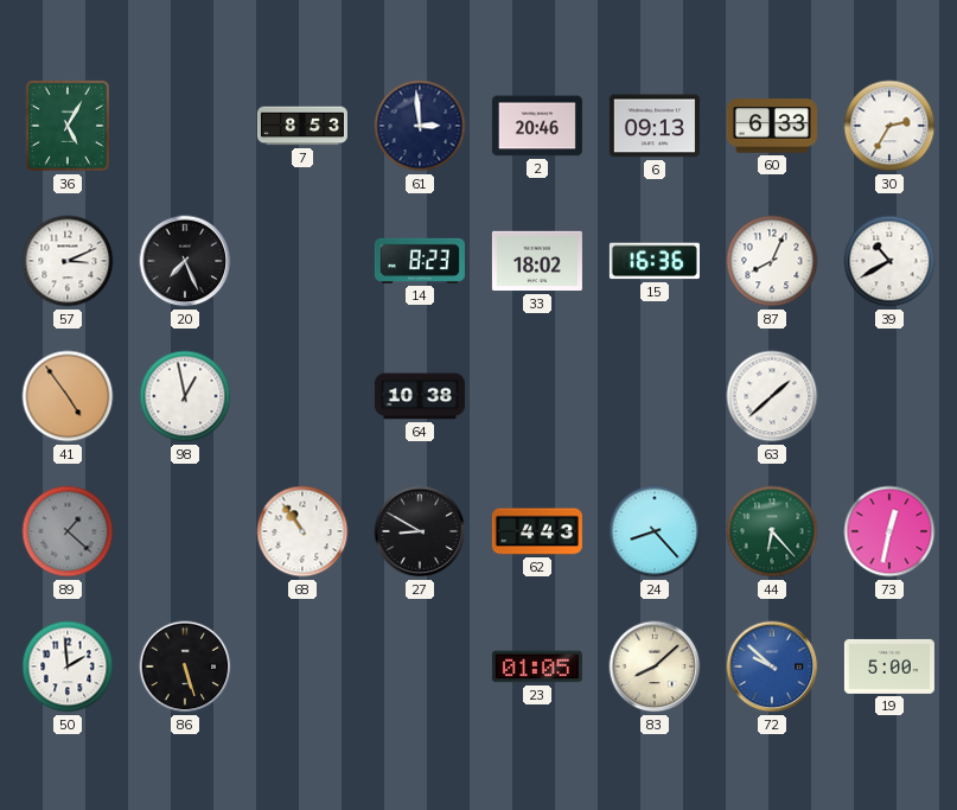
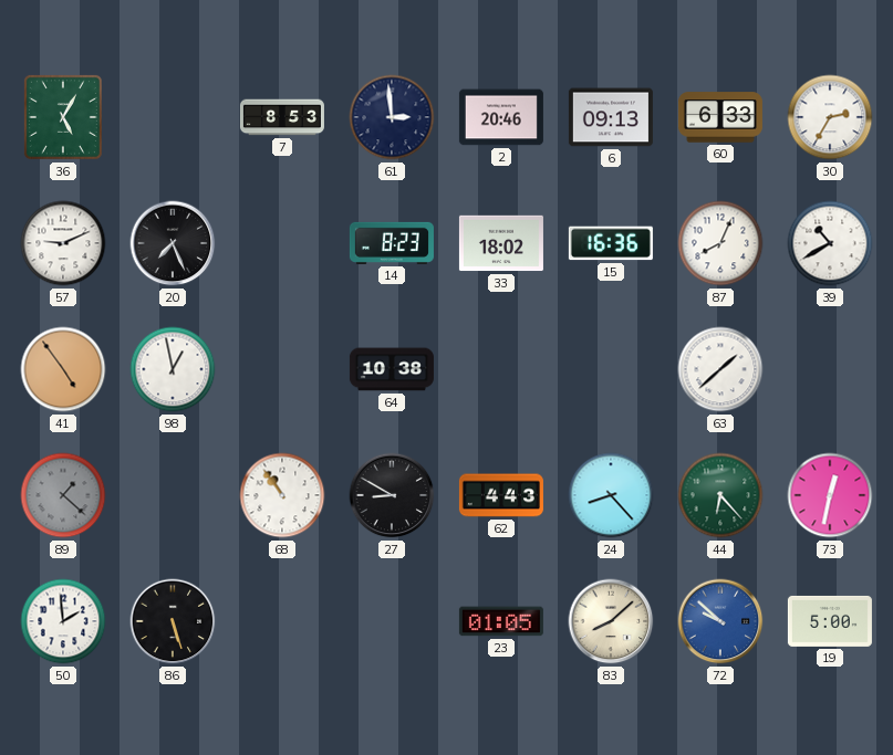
57: 3:11 -> 9:11 (63, 243)
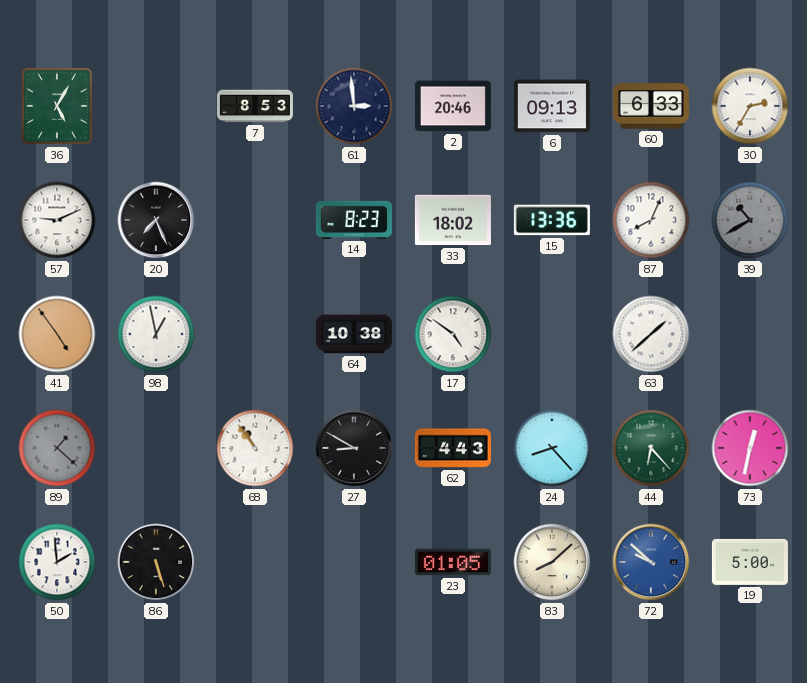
15: 16:36 -> 13:36 (552, 220)
39 dial: white -> grey (750, 220)
17: none -> 4:51 (453, 334)
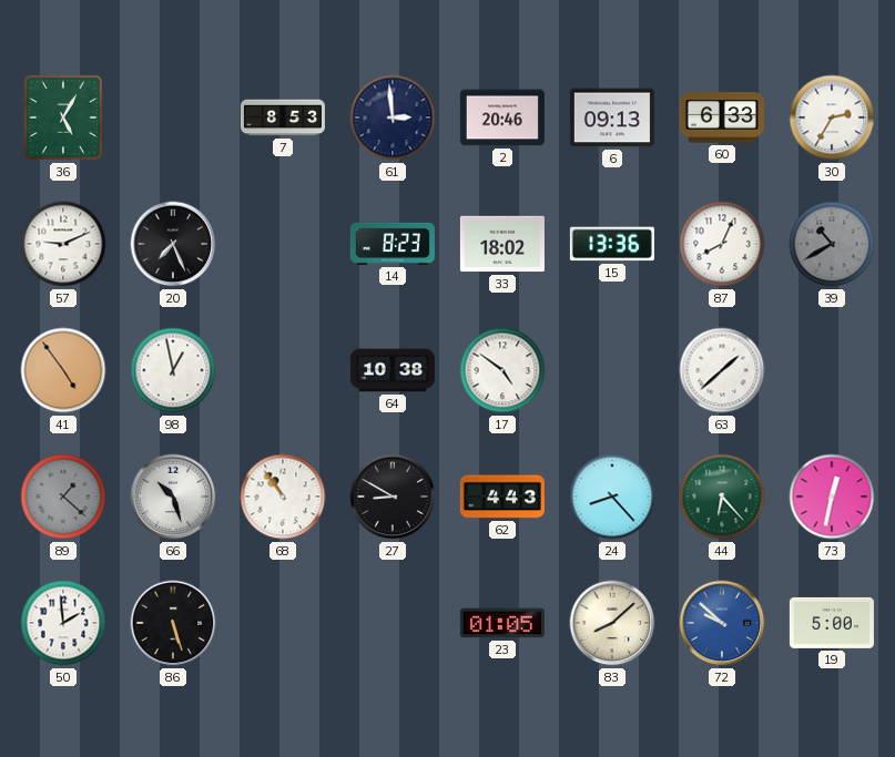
66: none -> 10:27 (173, 497)
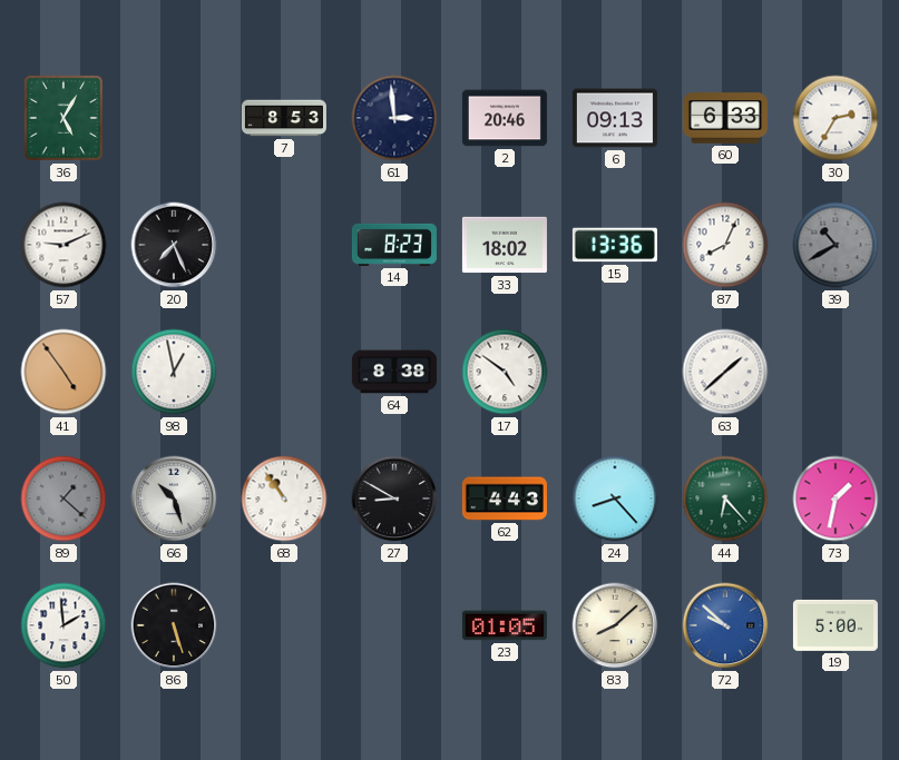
64: 10:38 -> 8:38 (394, 372)
73: 12:32 -> 1:32 (836, 499)
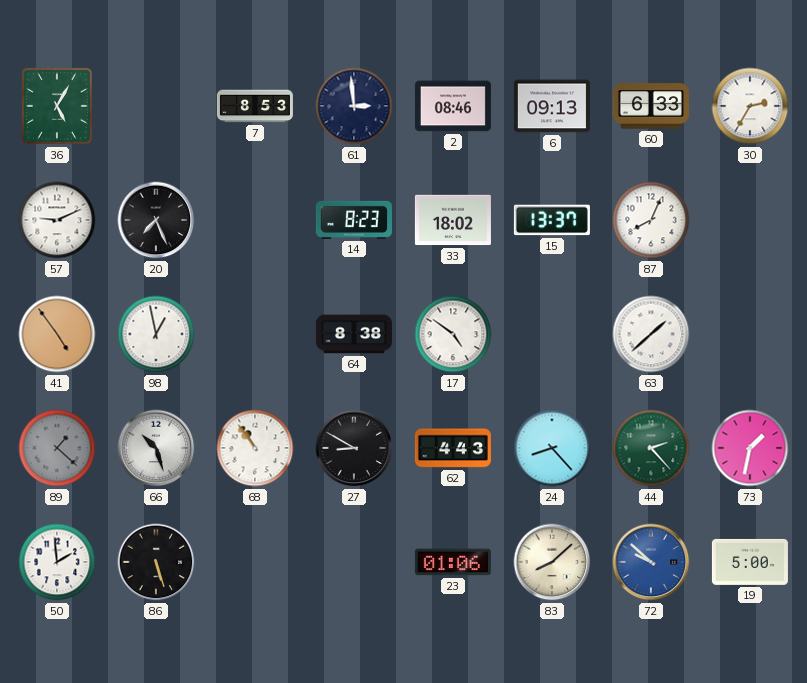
2: 20:46 -> 08:46 (453, 106)
15: 13:36 -> 13:37 (552, 220)
39: 10:40 -> none (836, 245)
44: 6:23 -> 2:23 (651, 448)
23: 01:05 -> 01:06 (453, 562)
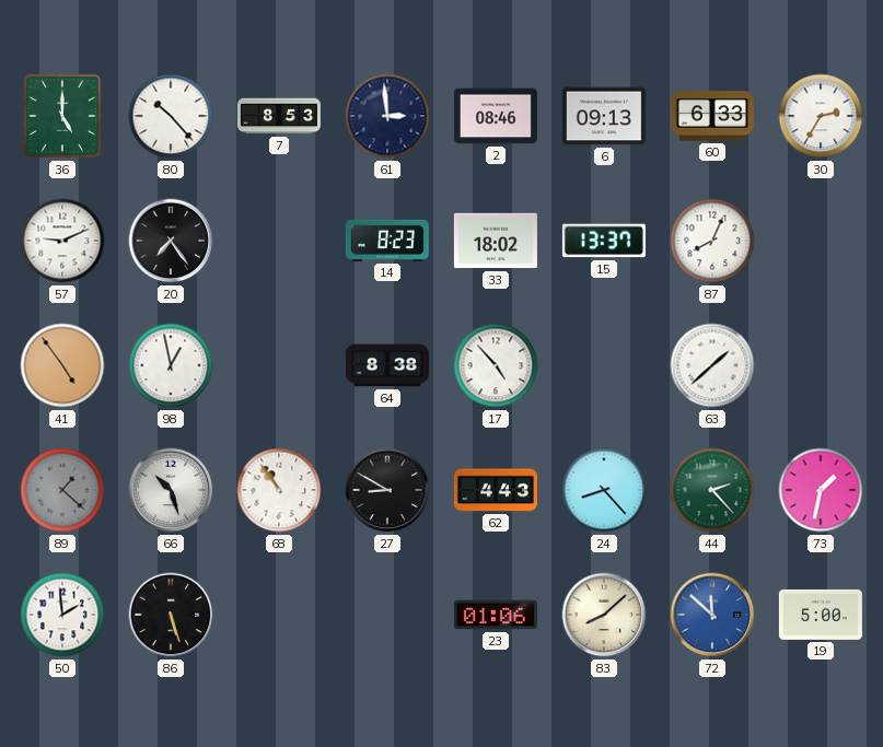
36: 5:05 -> 5:00 (62, 116)
80: none -> 10:23 (171, 116)
20: 7:26 -> 7:24 (171, 241)
17: 4:51 -> 4:53 (496, 365)
72: 9:52 -> 11:52 (712, 615)
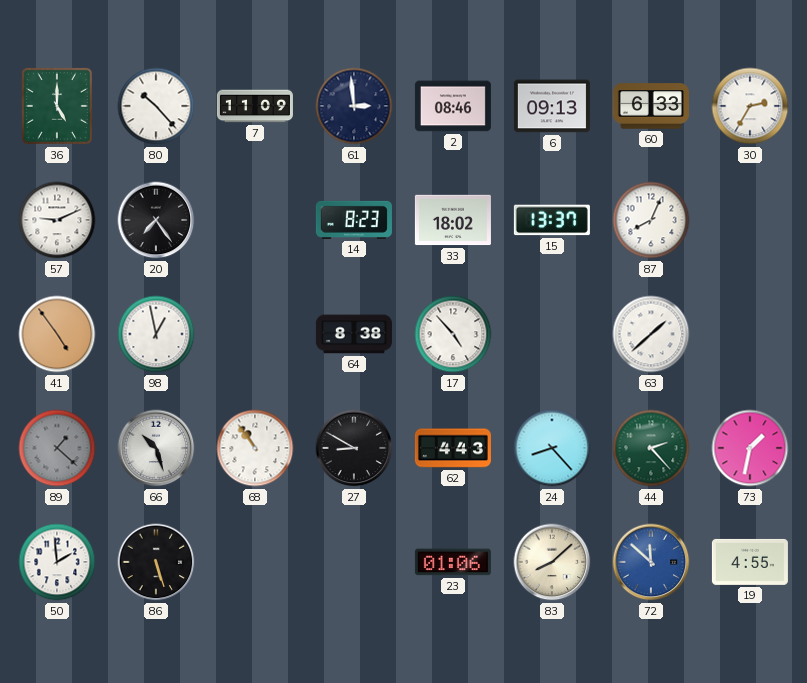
7: 8:53 -> 11:09 (255, 106)
19: 5:00 -> 4:55 (750, 562)
